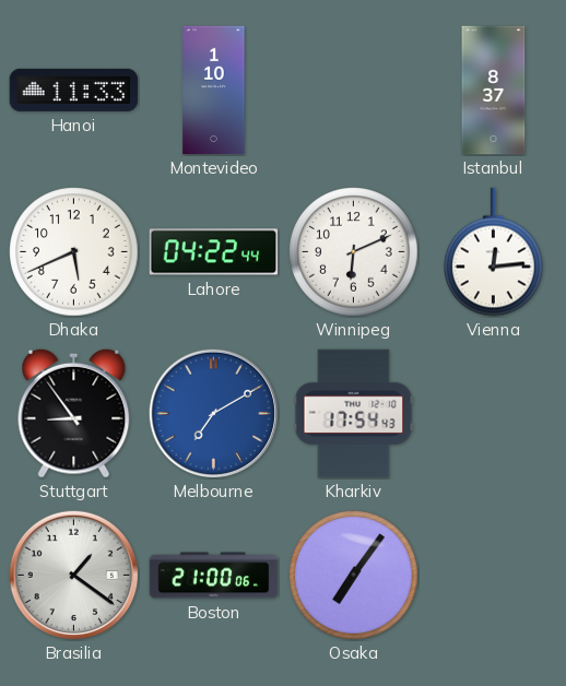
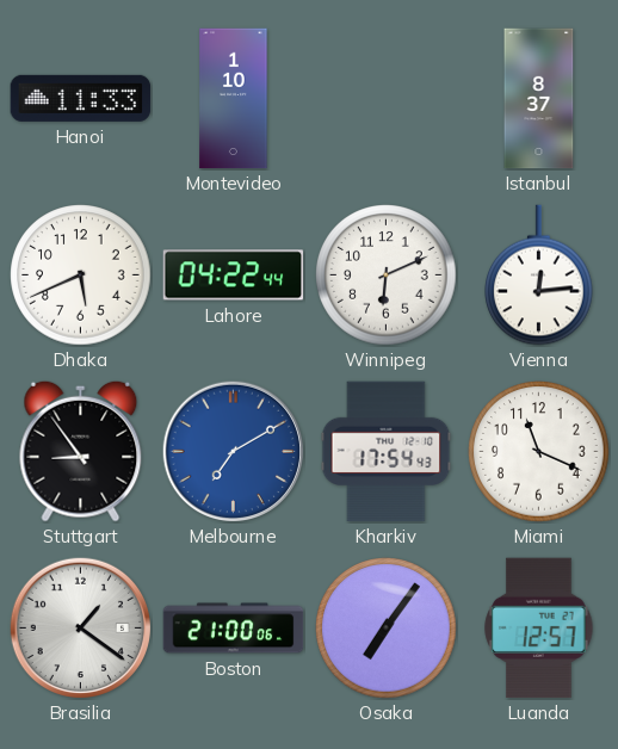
Miami: none -> 11:19 (539, 452)
Luanda: none -> 12:57 (539, 629)
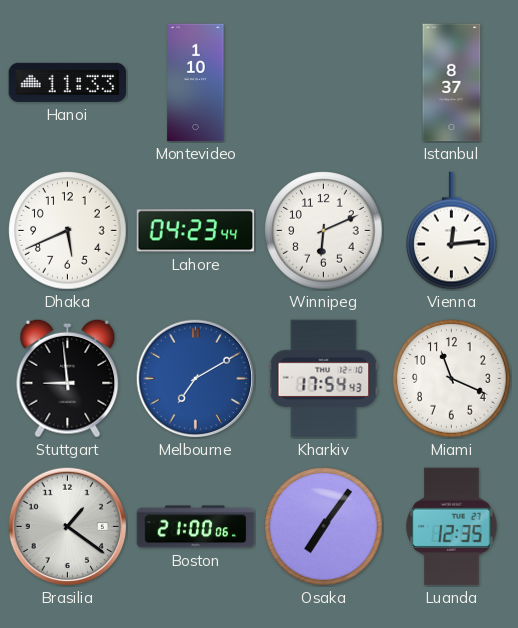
Lahore: 04:22 -> 04:23 (196, 231)
Stuttgart: 8:54 -> 8:59 (68, 378)
Luanda: 12:57 -> 12:35 (452, 527)
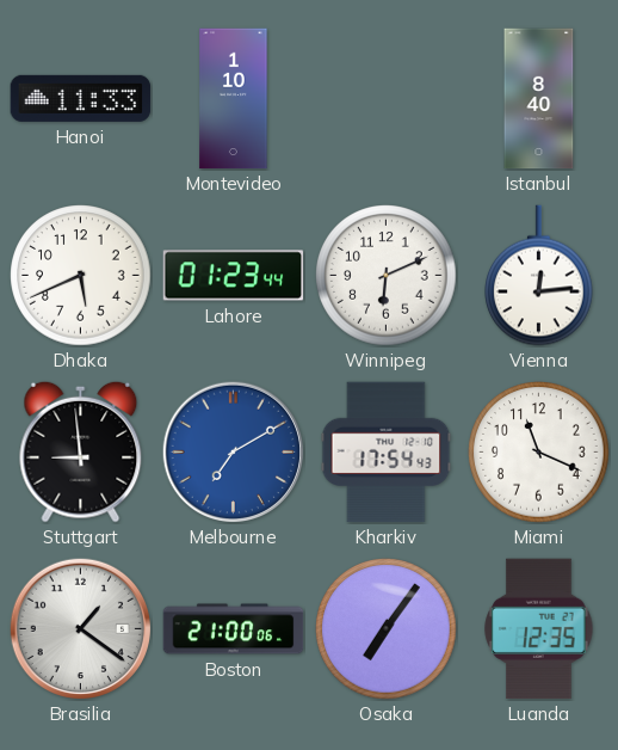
Istanbul: 8:37 -> 8:40 (539, 99)
Lahore: 04:23 -> 01:23 (234, 276)
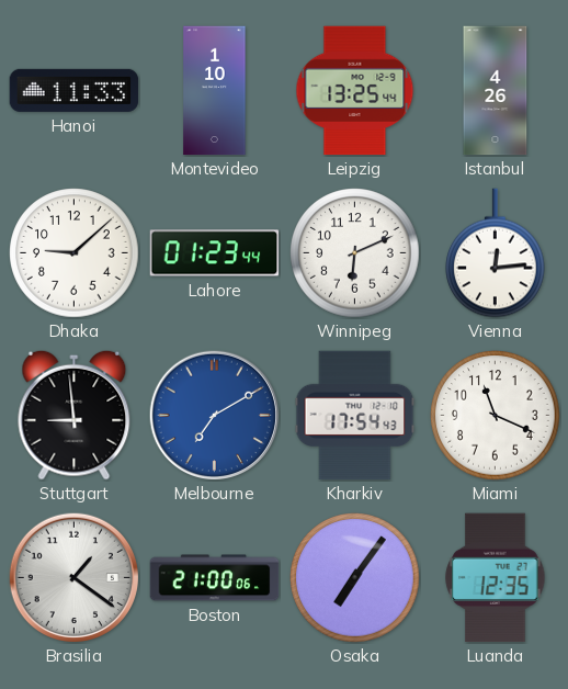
Leipzig: none -> 13:25 (355, 91)
Istanbul: 8:40 -> 4:26 (496, 91)
Dhaka: 5:41 -> 9:08 (75, 253)
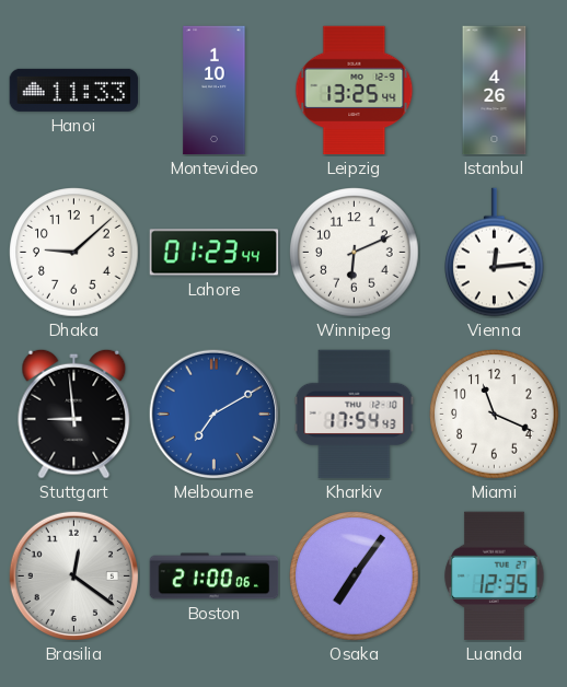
Brasilia: 1:21 -> 12:21 (73, 575)
